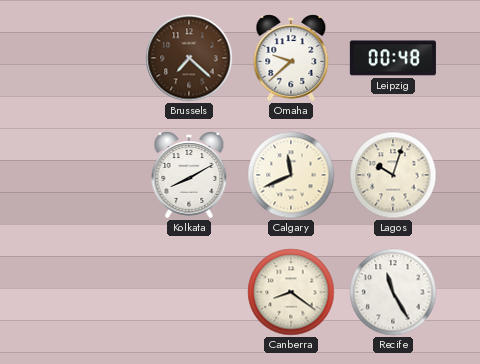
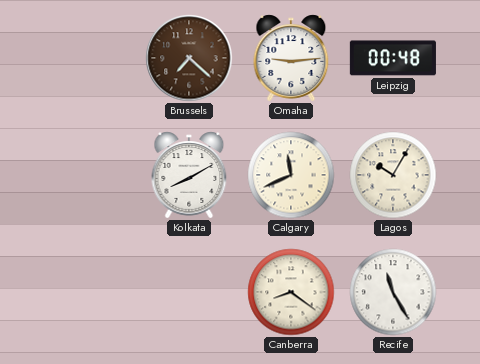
Omaha: 9:38 -> 9:14 (291, 58)
Lagos: 10:03 -> 10:05 (393, 175)
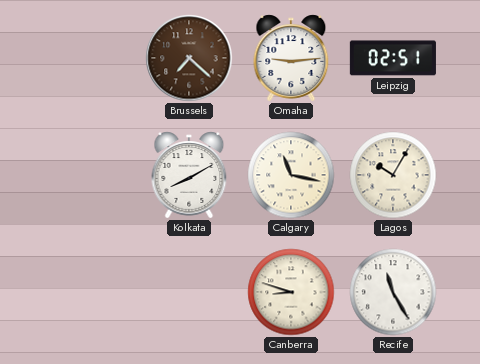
Leipzig: 00:48 -> 02:51 (393, 58)
Calgary: 11:41 -> 11:17 (291, 175)
Canberra: 8:21 -> 8:48 (291, 292)
